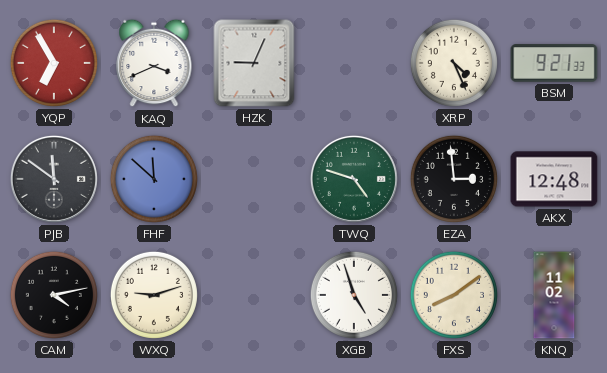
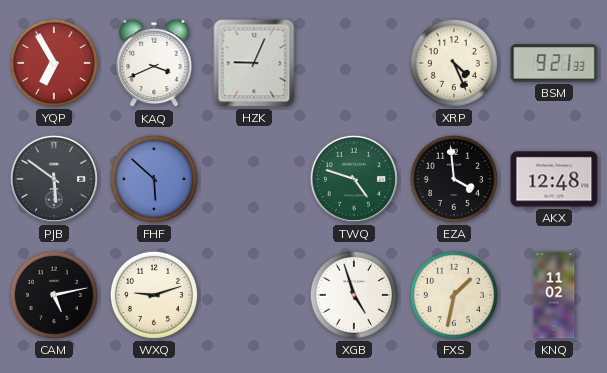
PJB: 11:51 -> 5:51 (54, 179)
FHF: 11:52 -> 5:52 (154, 179)
EZA: 2:59 -> 3:59 (454, 179)
CAM: 4:13 -> 5:13 (54, 295)
FXS: 8:09 -> 1:32 (454, 295)
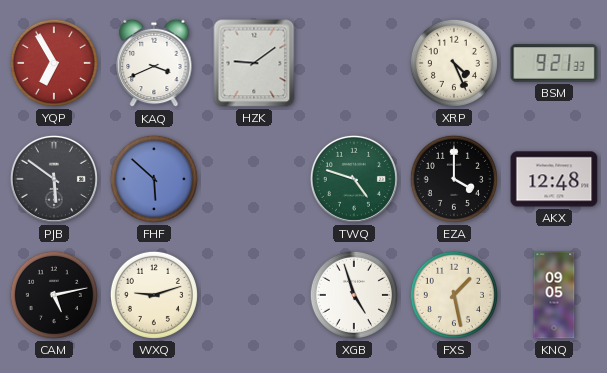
HZK: 9:04 -> 9:09 (254, 63)
EZA: 3:59 -> 4:00 (454, 179)
FXS: 1:32 -> 1:28 (454, 295)
KNQ: 11:02 -> 09:05 (554, 295)
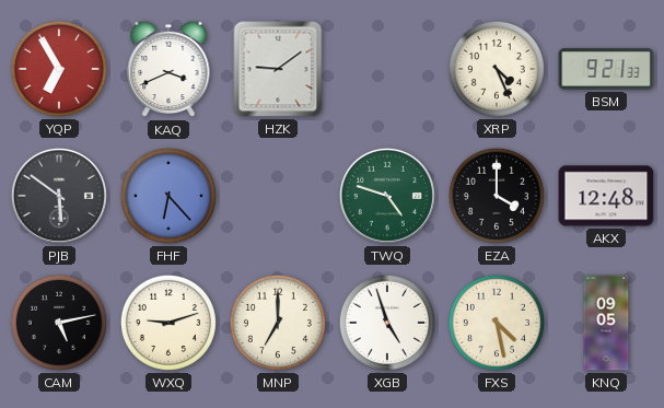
FHF: 5:52 -> 6:23 (168, 196)
MNP: none -> 7:00 (278, 323)
FXS: 1:28 -> 4:28 (497, 323)
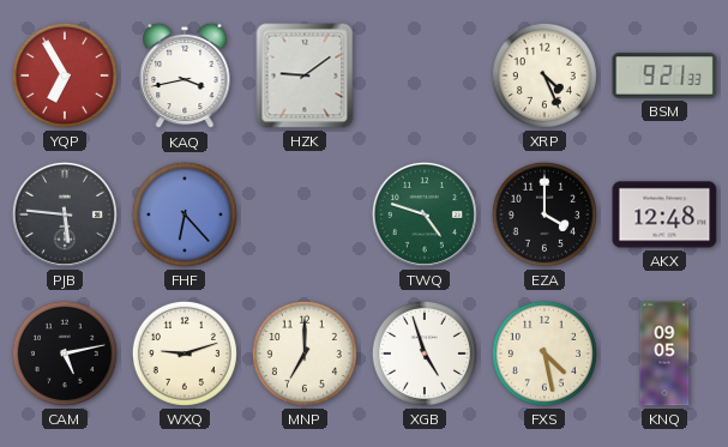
KAQ: 3:41 -> 3:43 (185, 75)
PJB: 5:51 -> 5:46 (65, 215)
